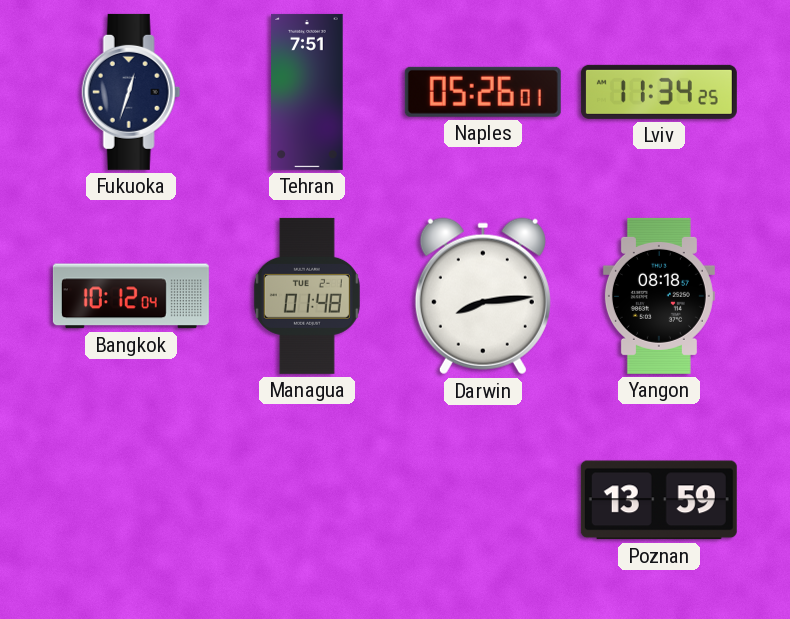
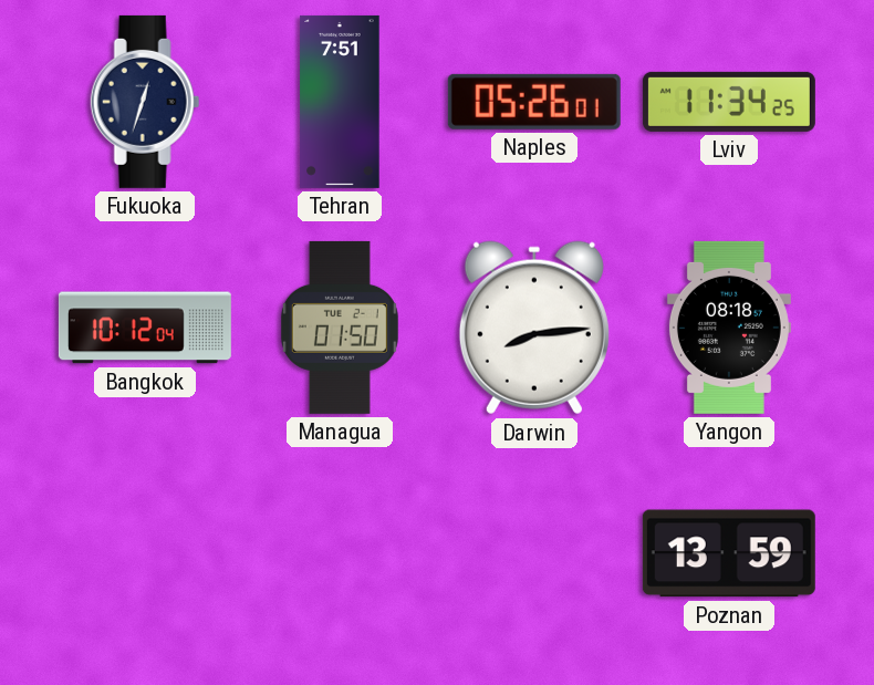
Managua: 01:48 -> 01:50 (340, 328)
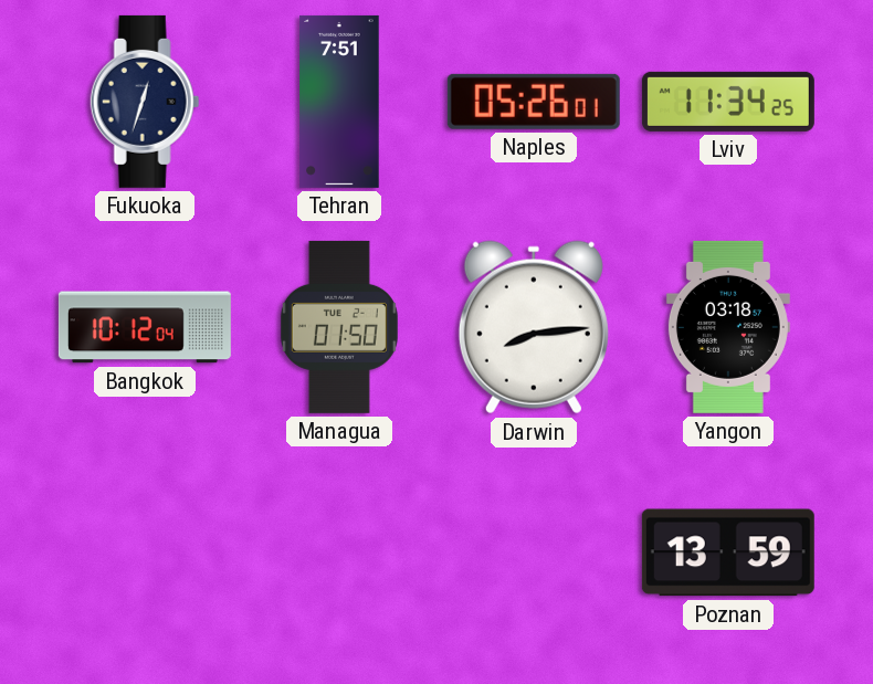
Yangon: 08:18 -> 03:18 (728, 327)
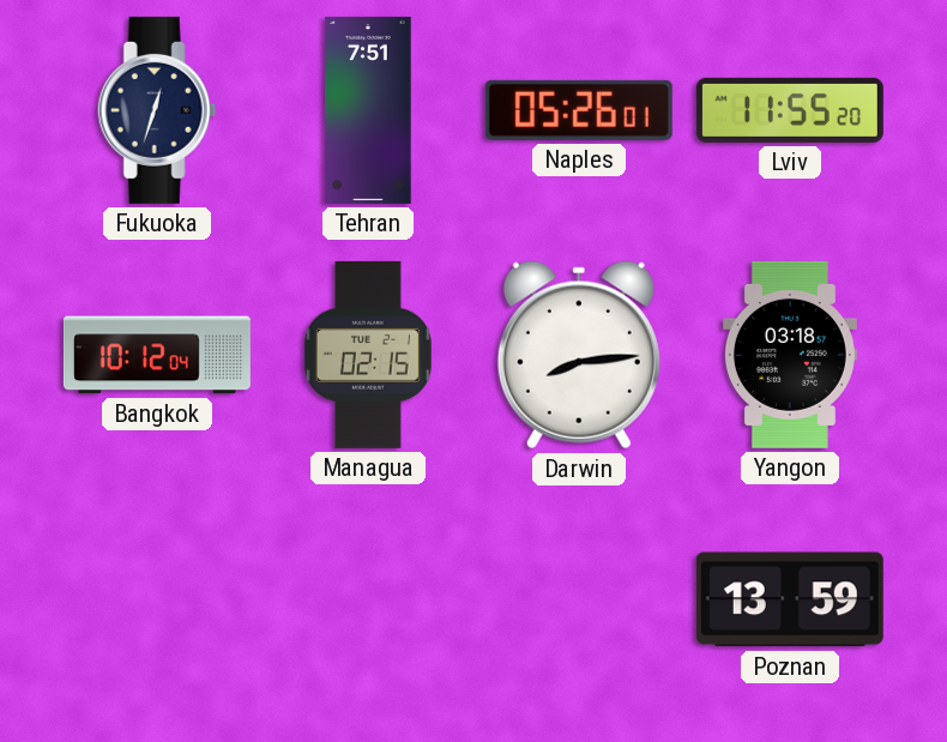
Lviv: 11:34 -> 11:55 (790, 110)
Managua: 01:50 -> 02:15 (368, 355)
